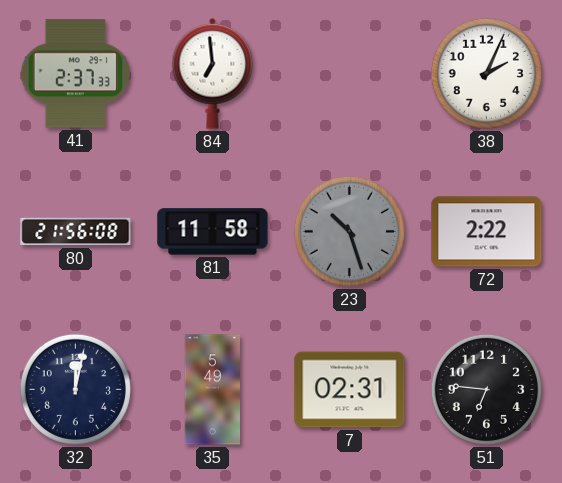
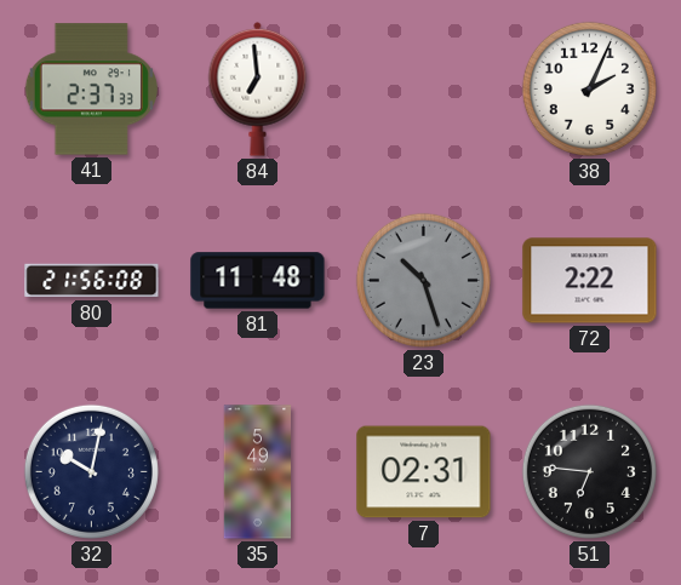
81: 11:58 -> 11:48 (258, 281)
32: 12:02 -> 10:02 (91, 471)
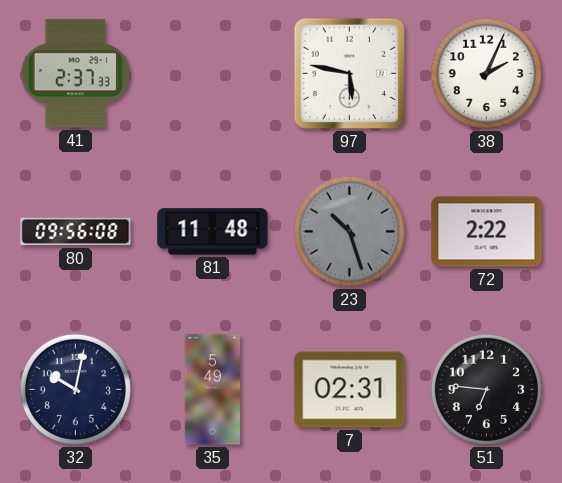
84: 6:59 -> none (258, 88)
97: none -> 5:47 (349, 73)
80: 21:56 -> 09:56 (76, 232)
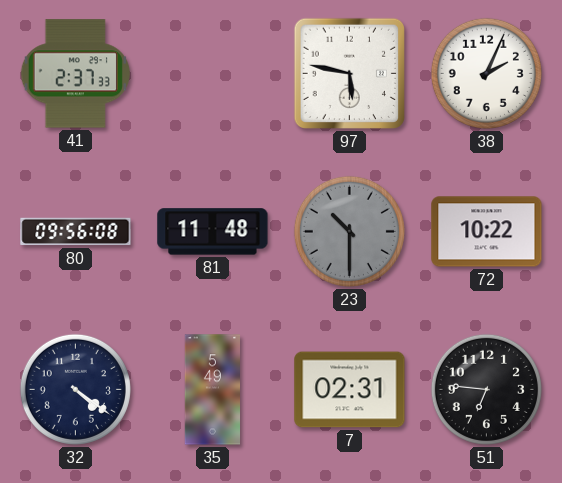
23: 10:27 -> 10:30 (349, 231)
72: 2:22 -> 10:22 (487, 232)
32: 10:02 -> 4:21 (75, 389)
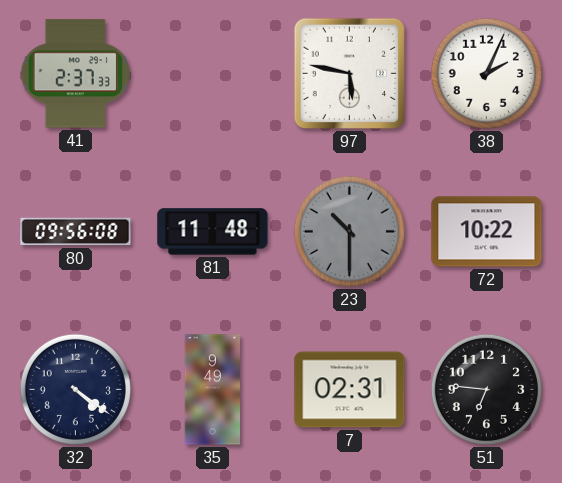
35: 5:49 -> 9:49 (213, 390)
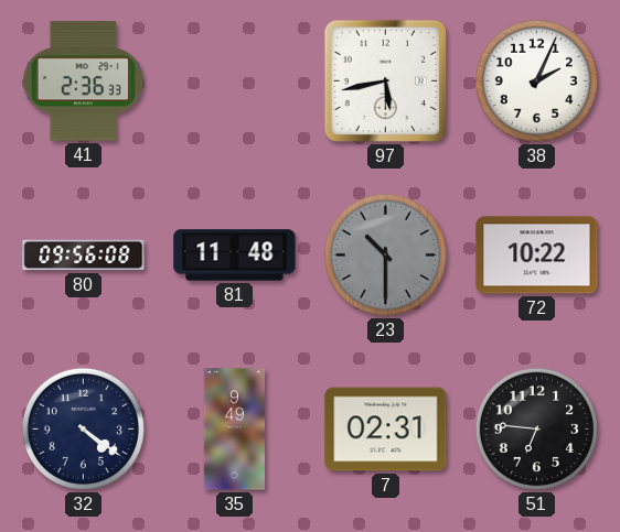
41: 2:37 -> 2:36 (83, 82)
97: 5:47 -> 5:43 (385, 80)
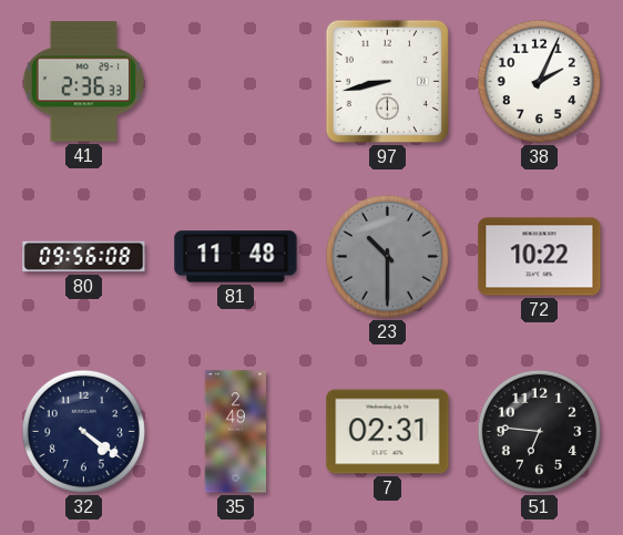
97: 5:43 -> 8:43 (387, 81)
35: 9:49 -> 2:49 (236, 432)
